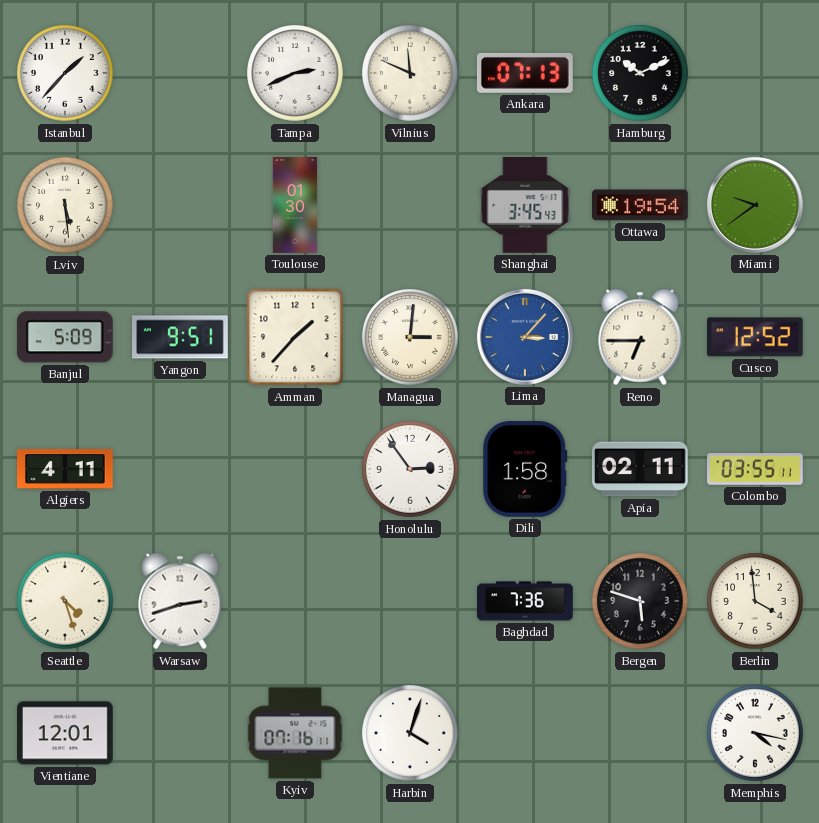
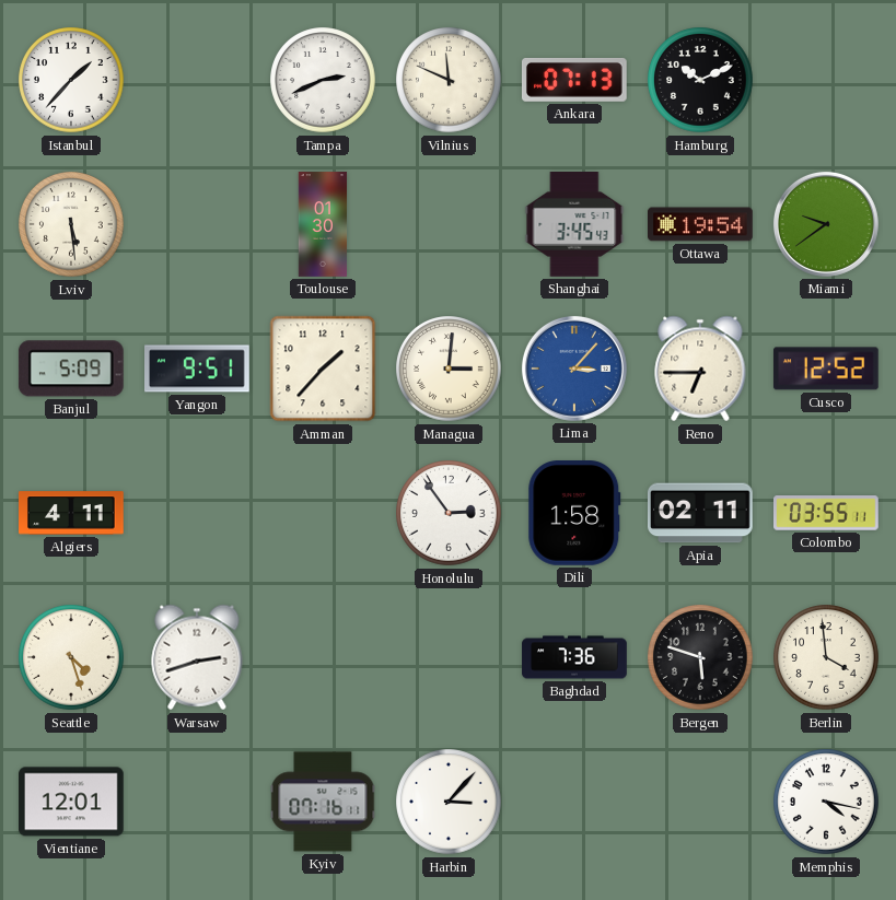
Harbin: 4:03 -> 3:07 (449, 802)
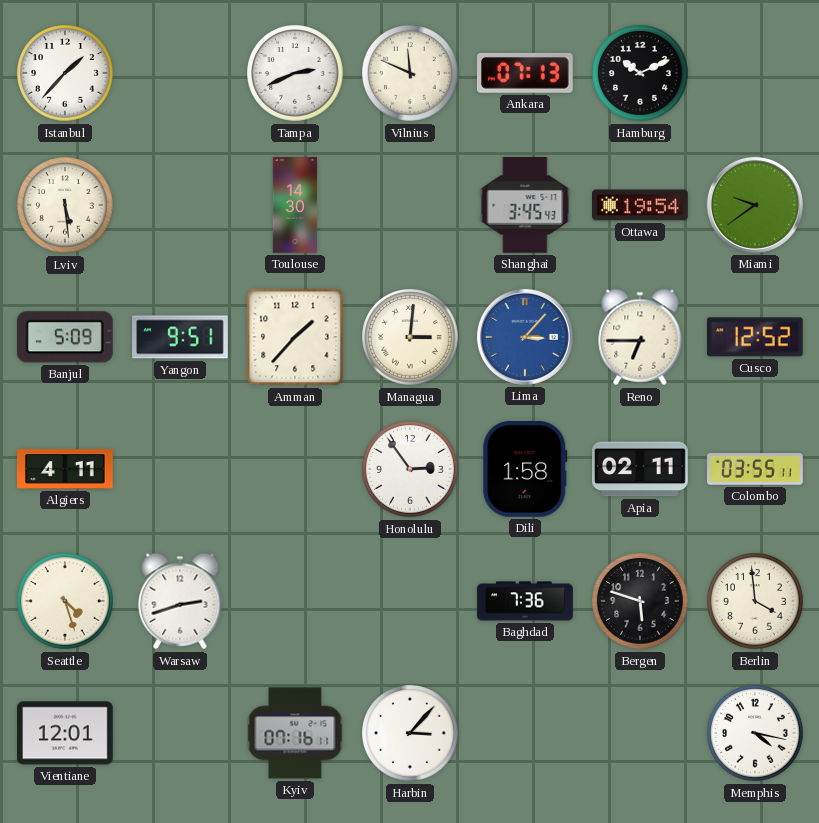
Toulouse: 01:30 -> 14:30 (295, 205)
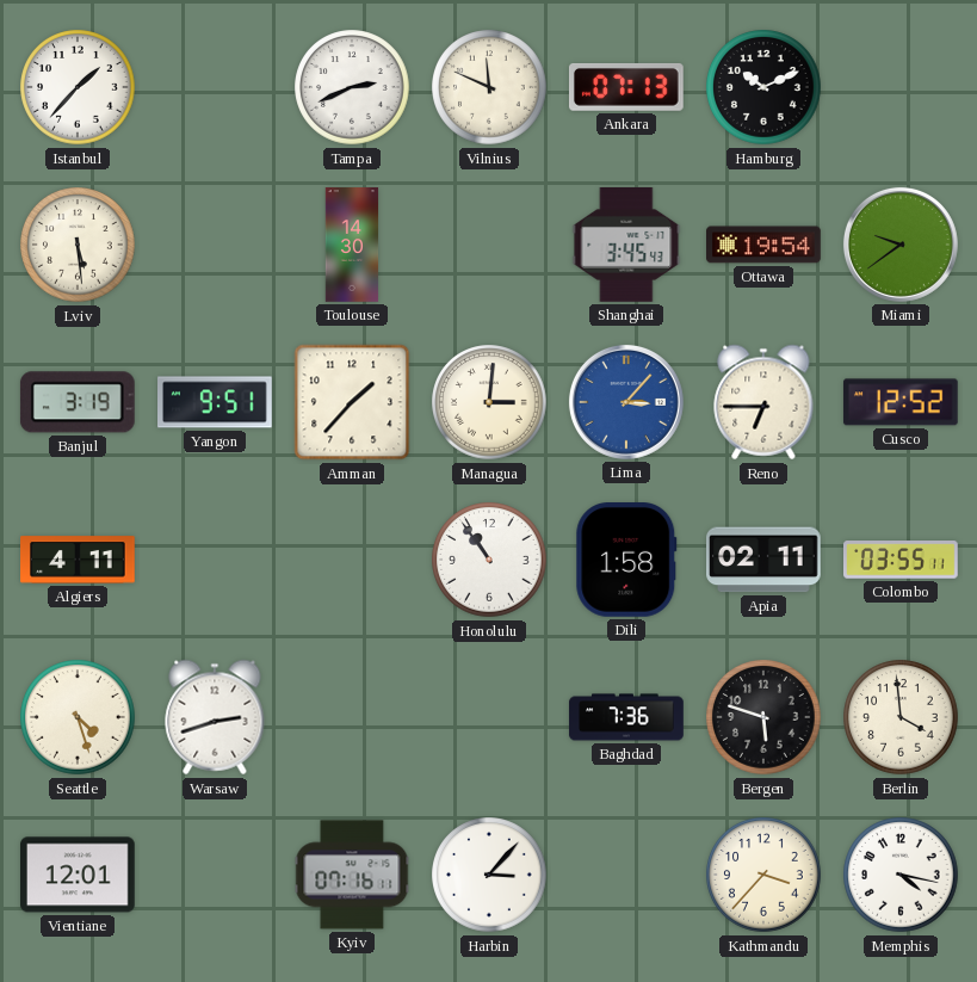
Banjul: 5:09 -> 3:19 (78, 402)
Honolulu: 2:54 -> 10:54 (489, 560)
Kathmandu: none -> 3:37 (763, 875)
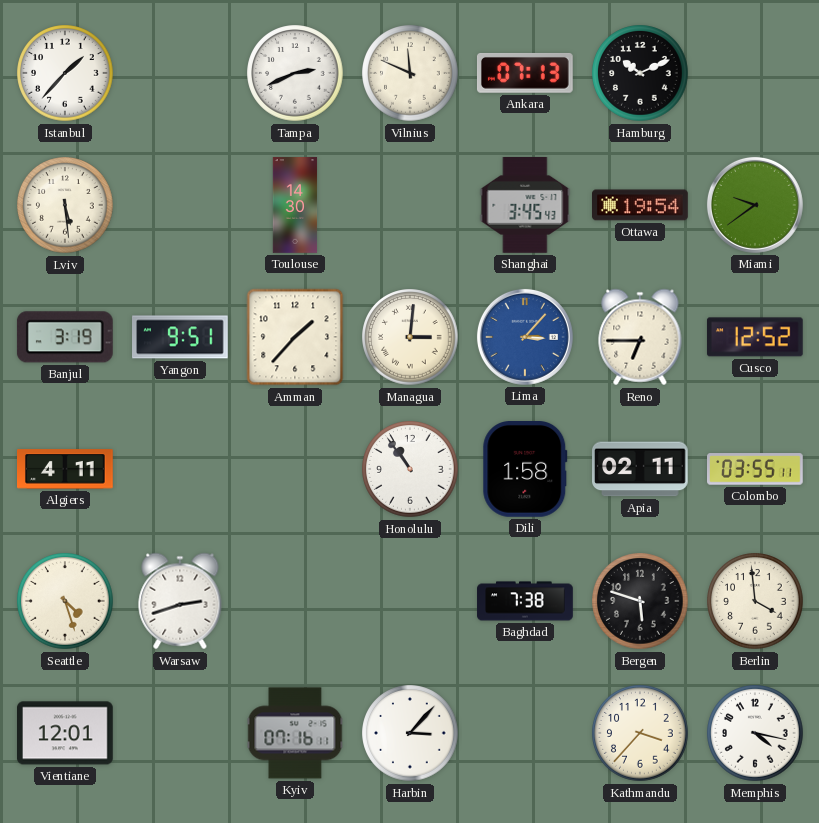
Baghdad: 7:36 -> 7:38 (525, 601)
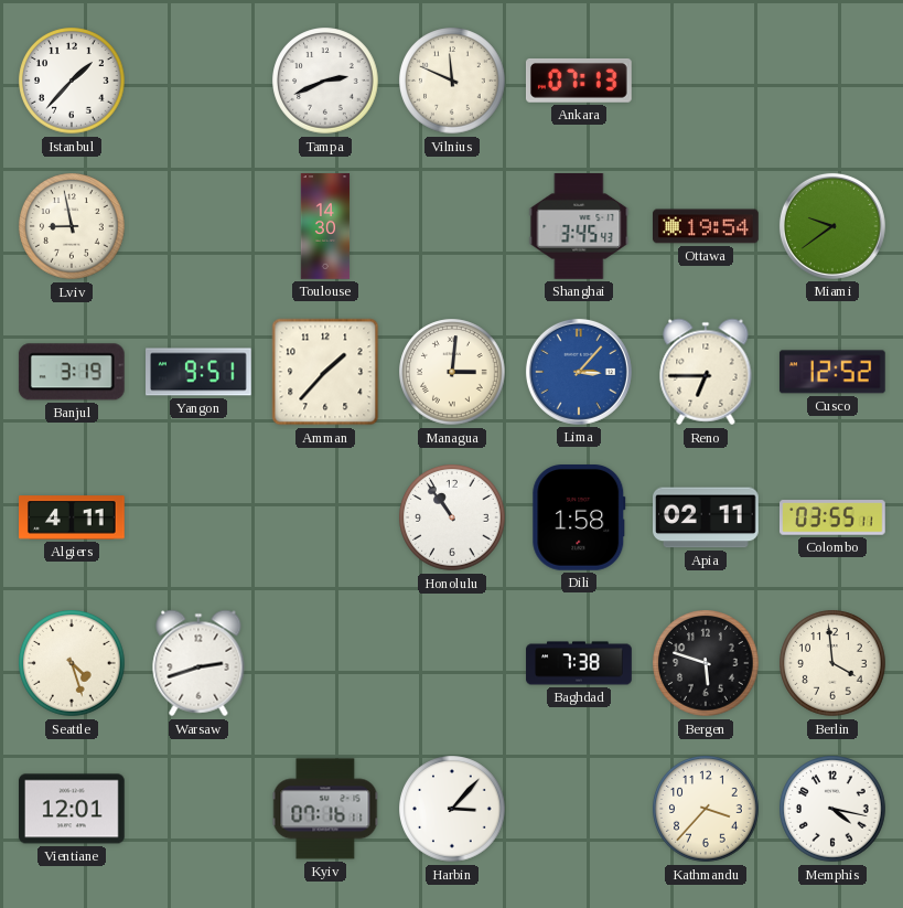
Hamburg: 10:11 -> none (640, 73)
Lviv: 5:29 -> 8:58 (72, 226)
